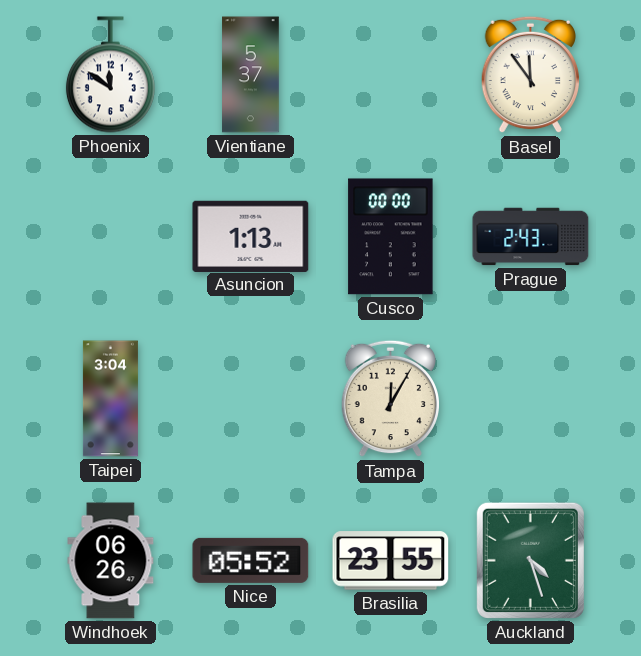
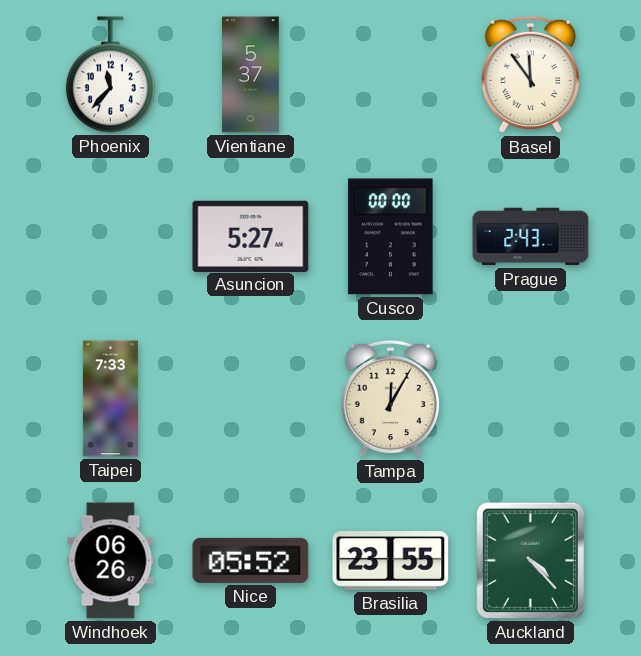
Phoenix: 11:51 -> 11:37 (110, 75)
Asuncion: 1:13 -> 5:27 (251, 236)
Taipei: 3:04 -> 7:33 (110, 399)
Auckland: 4:27 -> 4:23 (530, 560)
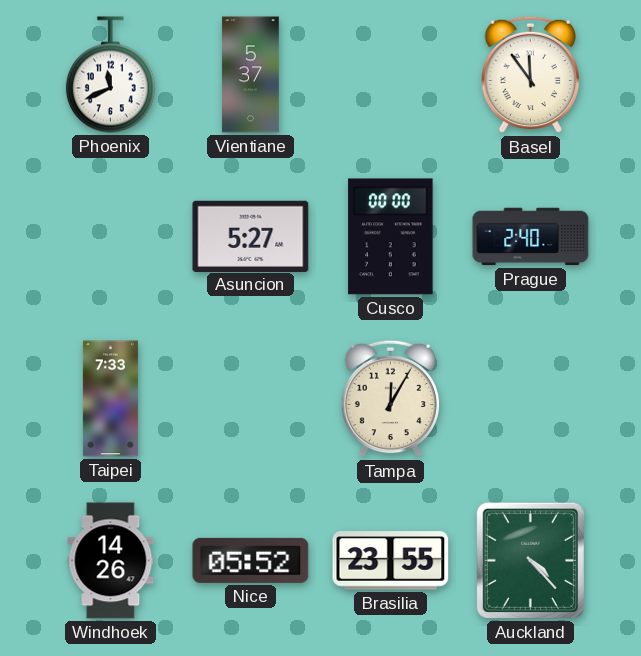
Phoenix: 11:37 -> 11:41 (110, 75)
Prague: 2:43 -> 2:40 (531, 237)
Windhoek: 06:26 -> 14:26 (111, 561)
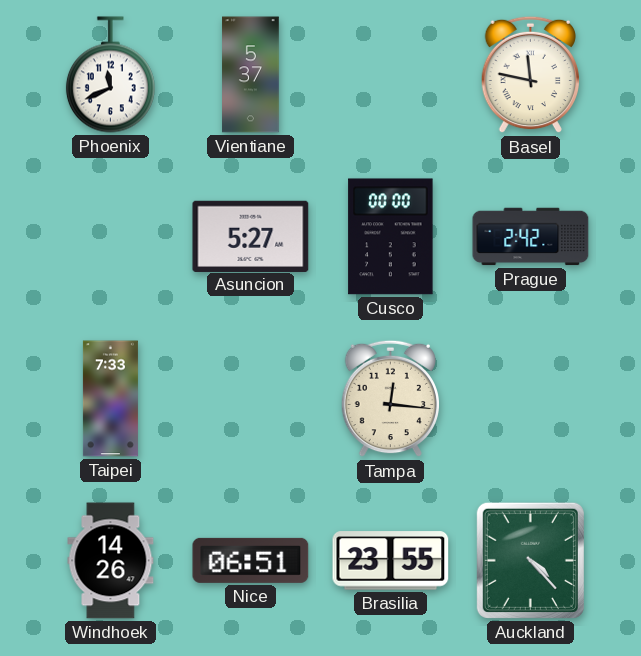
Basel: 11:54 -> 11:47 (530, 75)
Prague: 2:40 -> 2:42 (531, 237)
Tampa: 12:05 -> 12:16 (390, 399)
Nice: 05:52 -> 06:51 (251, 560)
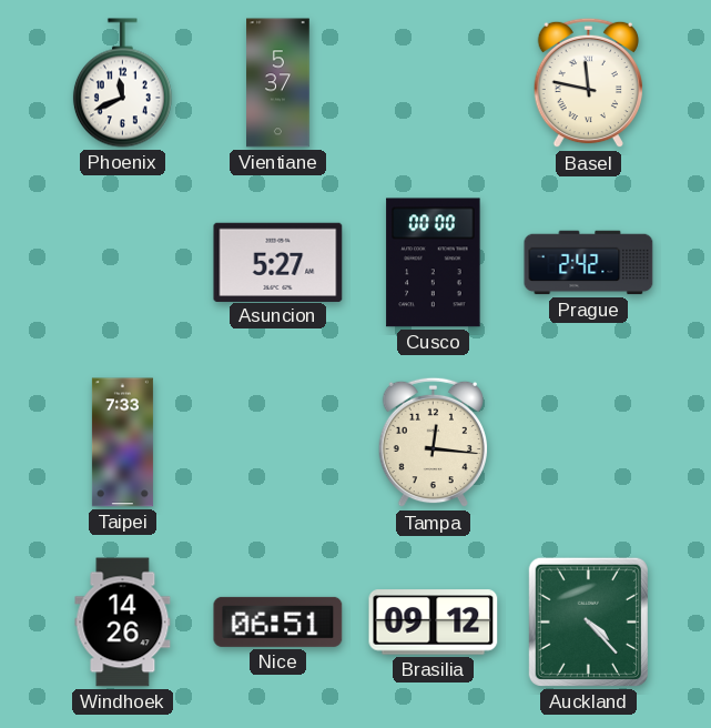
Brasilia: 23:55 -> 09:12 (434, 623)
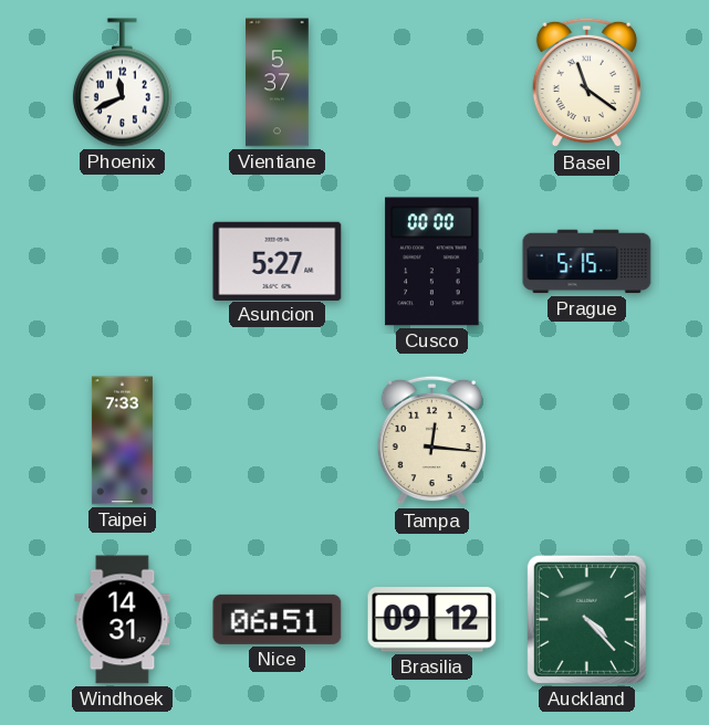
Basel: 11:47 -> 11:21 (586, 83)
Prague: 2:42 -> 5:15 (587, 262)
Windhoek: 14:26 -> 14:31 (123, 620)
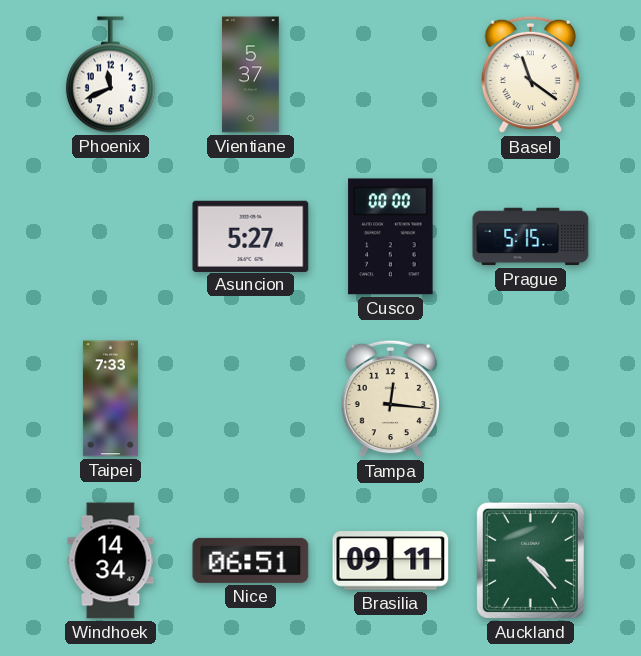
Windhoek: 14:31 -> 14:34 (111, 561)
Brasilia: 09:12 -> 09:11 (391, 561)
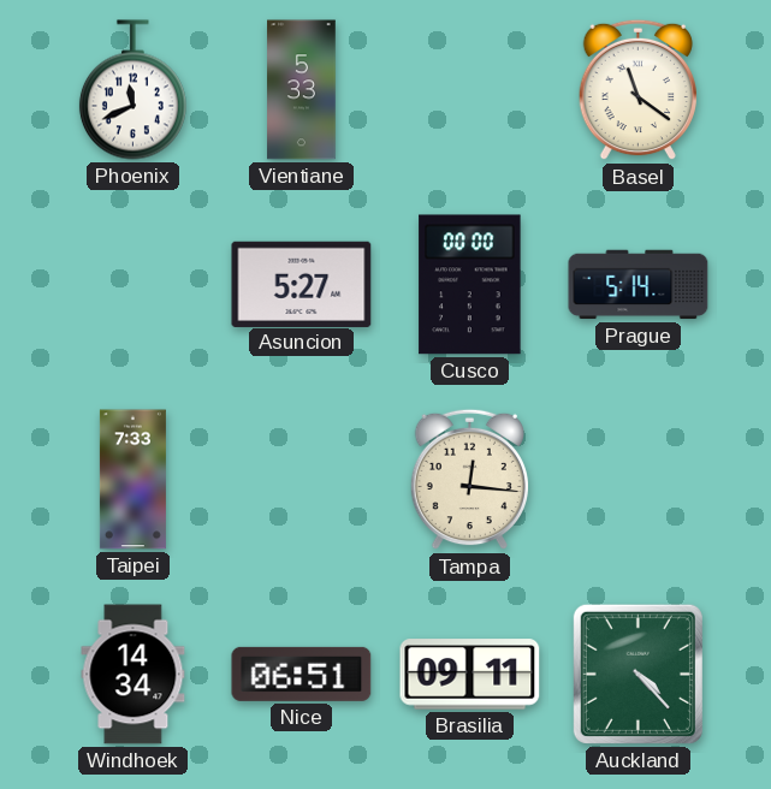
Vientiane: 5:37 -> 5:33 (302, 90)
Prague: 5:15 -> 5:14 (639, 285)
